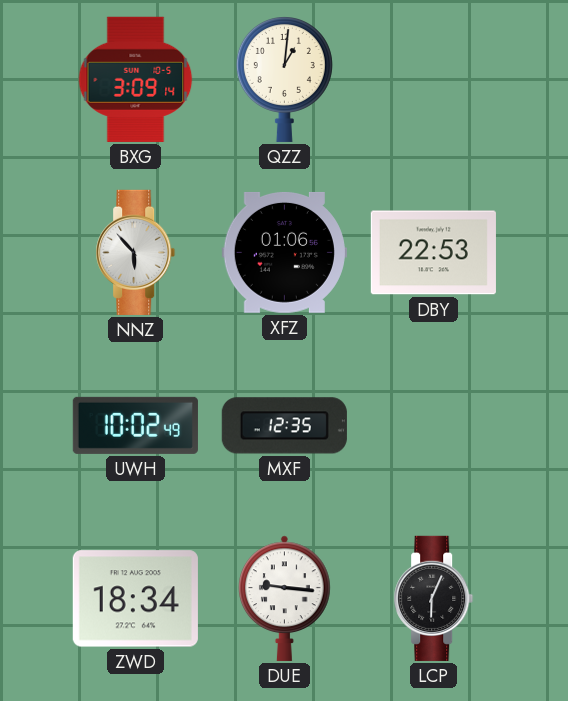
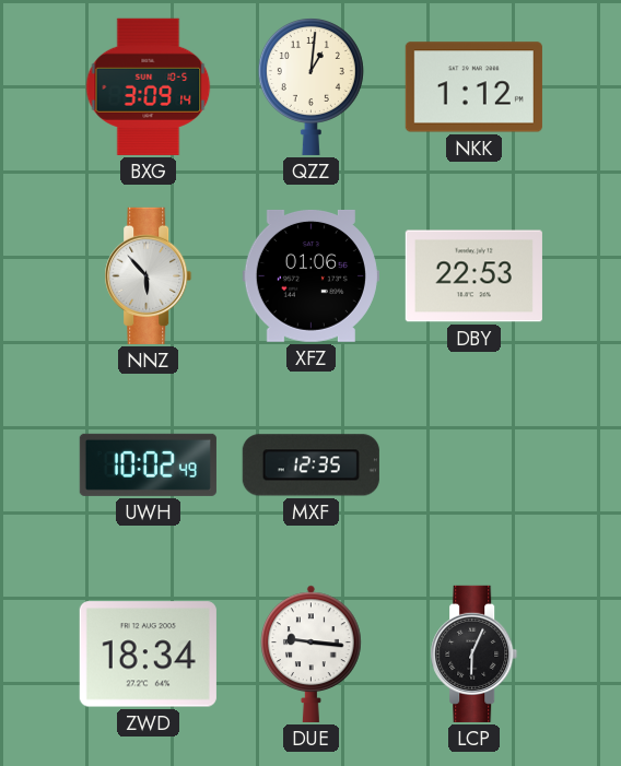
NKK: none -> 1:12 (473, 87)
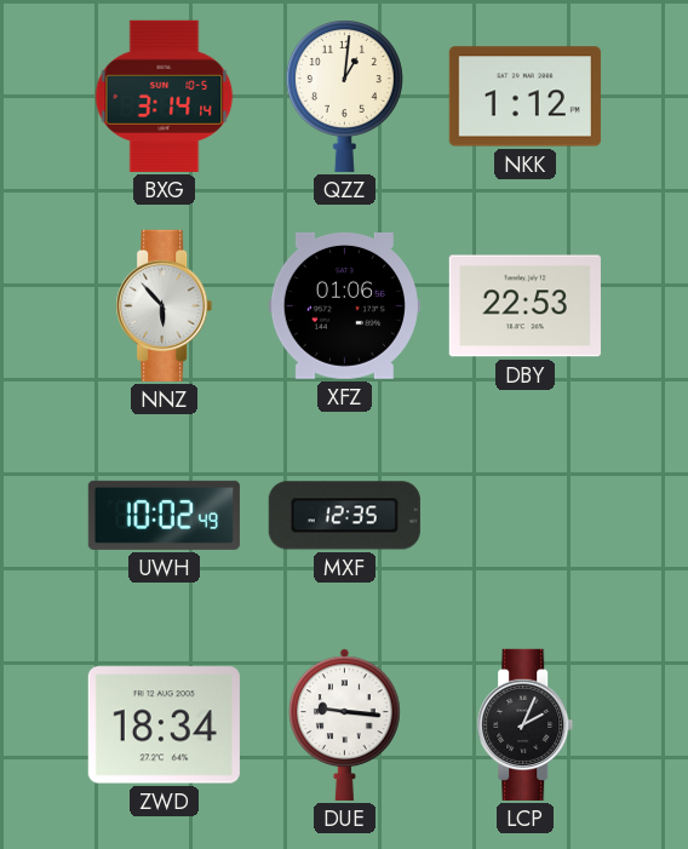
BXG: 3:09 -> 3:14 (165, 96)
LCP: 6:04 -> 2:04 (526, 724)
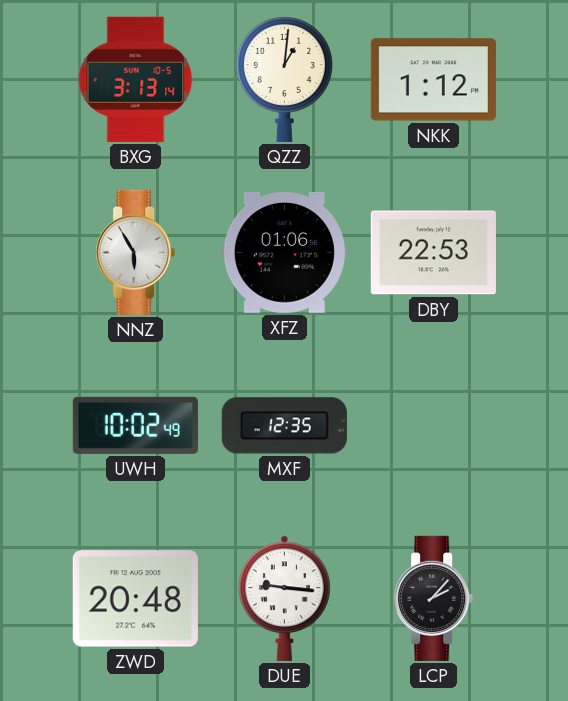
BXG: 3:14 -> 3:13 (136, 79)
NNZ: 5:53 -> 5:55 (136, 252)
ZWD: 18:34 -> 20:48 (135, 599)
LCP: 2:04 -> 2:07 (434, 598)
